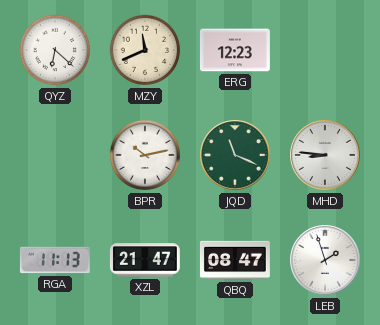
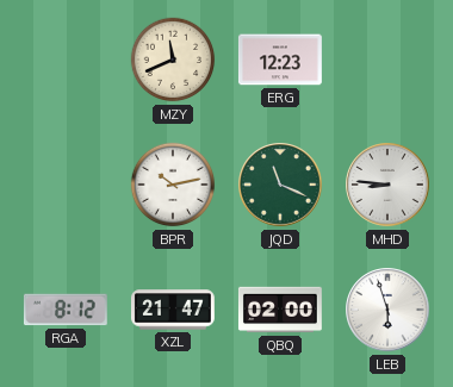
QYZ: 6:22 -> none (55, 50)
RGA: 11:13 -> 8:12 (66, 310)
QBQ: 08:47 -> 02:00 (280, 310)
LEB: 1:57 -> 5:57 (387, 310)
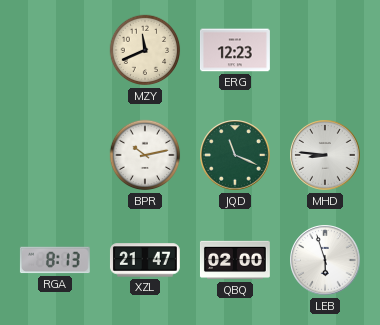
RGA: 8:12 -> 8:13 (55, 260)
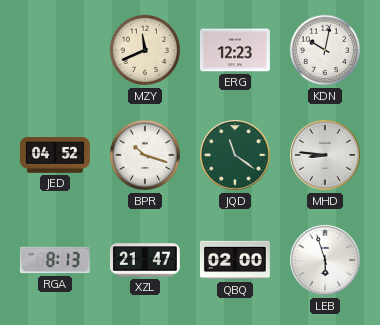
KDN: none -> 10:02 (325, 50)
JED: none -> 04:52 (55, 155)
BPR: 10:13 -> 10:18 (145, 155)
JQD: 11:19 -> 11:21 (235, 155)
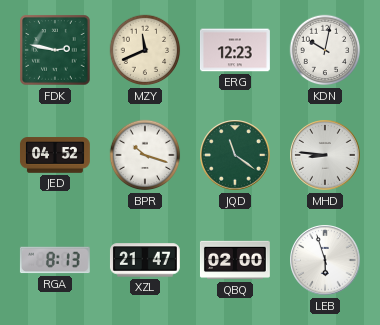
FDK: none -> 2:47 (55, 50)
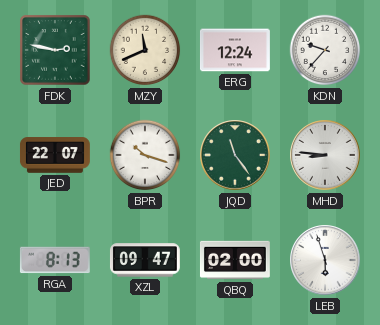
ERG: 12:23 -> 12:24 (235, 50)
KDN: 10:02 -> 9:37 (325, 50)
JED: 04:52 -> 22:07 (55, 155)
JQD: 11:21 -> 11:24 (235, 155)
XZL: 21:47 -> 09:47 (145, 260)
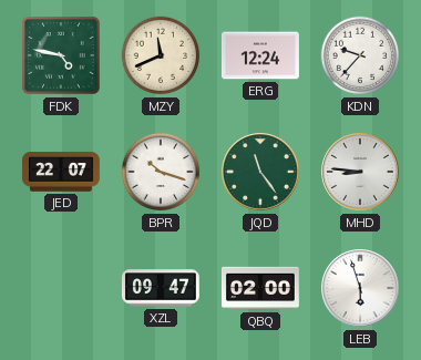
FDK: 2:47 -> 4:47 (61, 55)
RGA: 8:13 -> none (55, 260)
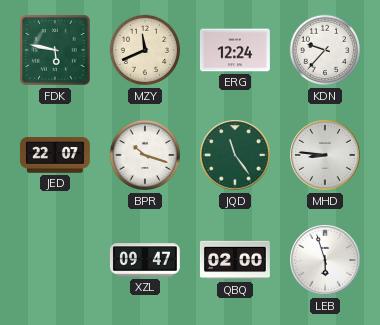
FDK: 4:47 -> 5:47 (55, 50)
